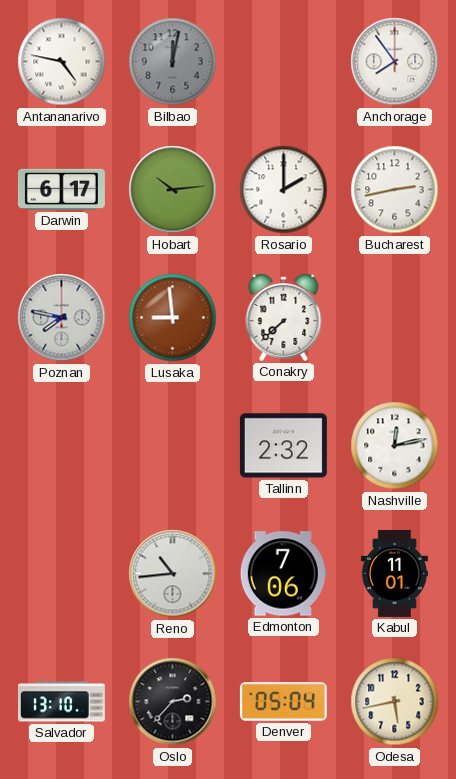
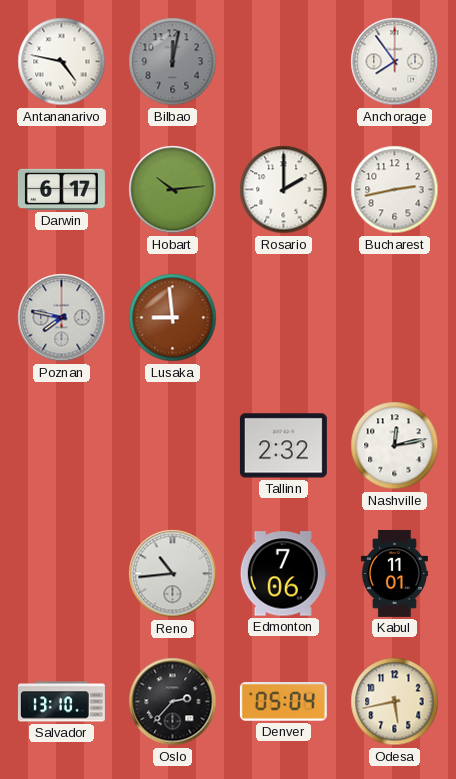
Conakry: 7:38 -> none (284, 318)
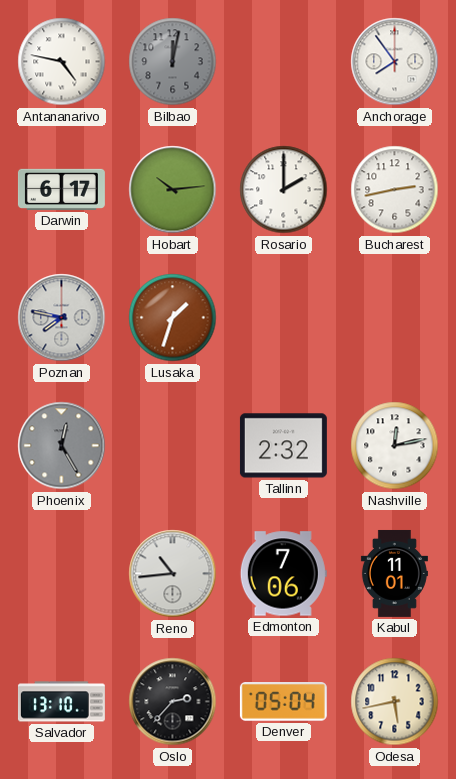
Lusaka: 8:59 -> 1:33 (173, 318)
Phoenix: none -> 12:25 (62, 446)
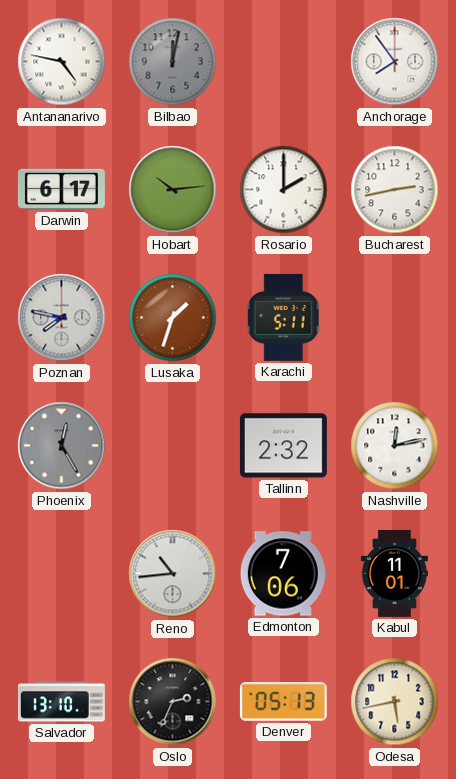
Karachi: none -> 5:11 (284, 317)
Oslo: 2:37 -> 2:34 (173, 702)
Denver: 05:04 -> 05:13 (283, 702)
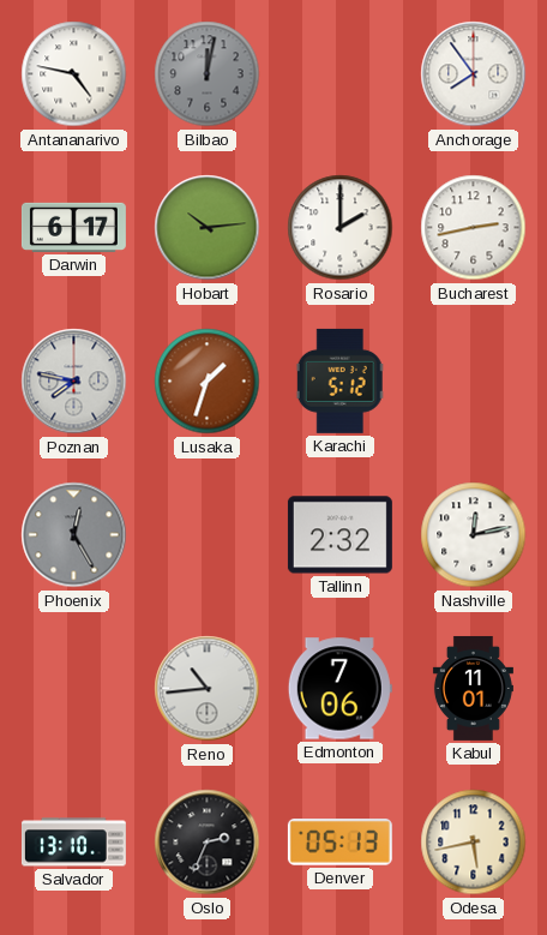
Karachi: 5:11 -> 5:12 (341, 380)
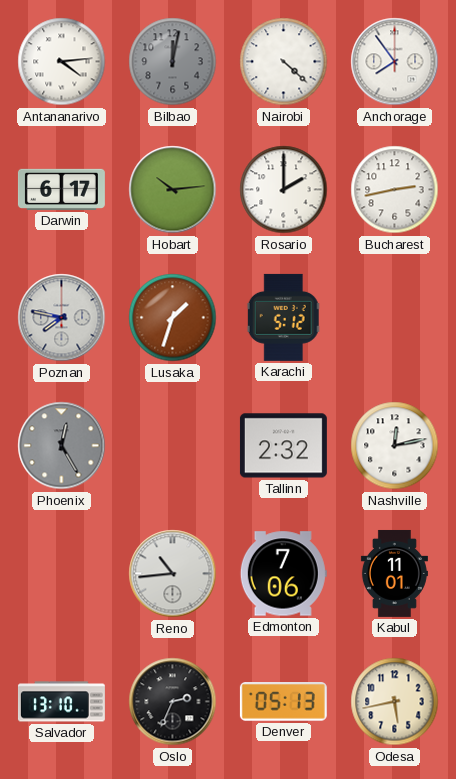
Antananarivo: 4:47 -> 4:14 (62, 62)
Nairobi: none -> 4:22 (284, 62)
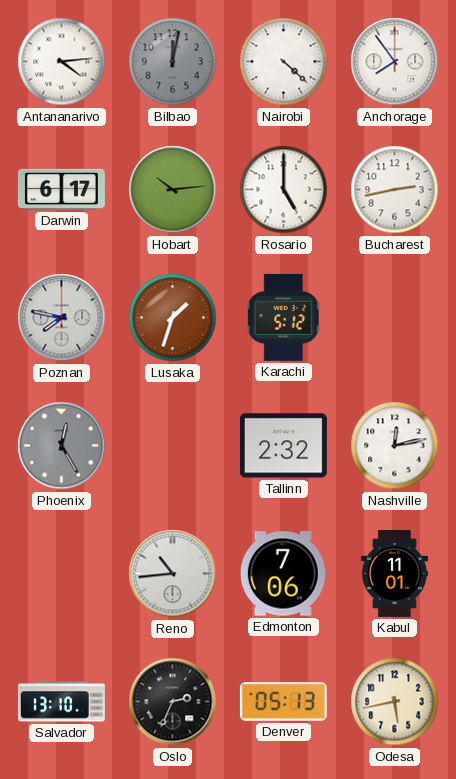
Rosario: 2:00 -> 5:00 (284, 190)
